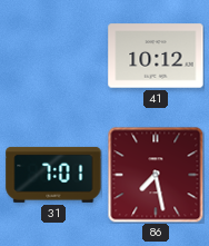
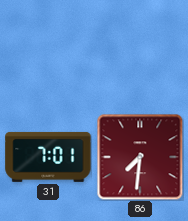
41: 10:12 -> none (156, 56)
86: 7:28 -> 7:31 (140, 157)
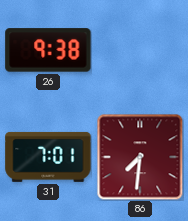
26: none -> 9:38 (48, 50)
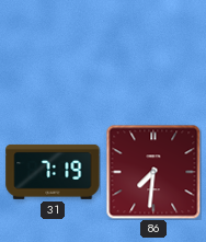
26: 9:38 -> none (48, 50)
31: 7:01 -> 7:19 (53, 172)
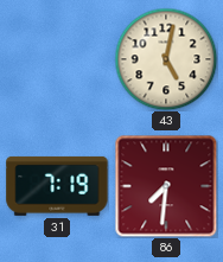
43: none -> 5:02 (166, 59)
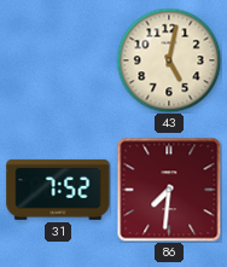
31: 7:19 -> 7:52 (58, 190)
